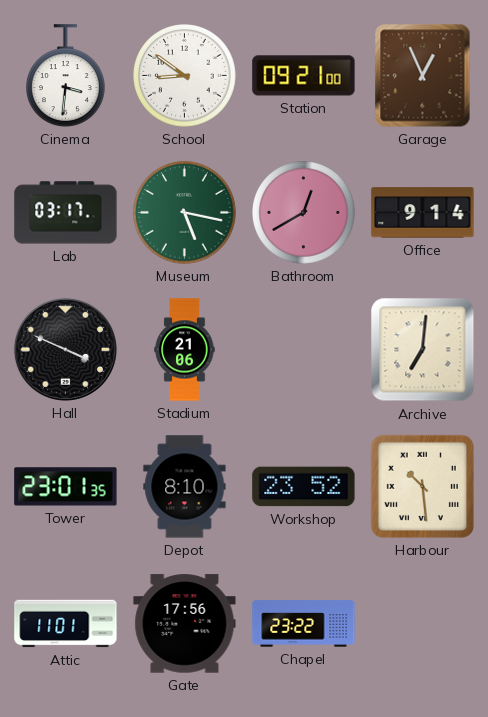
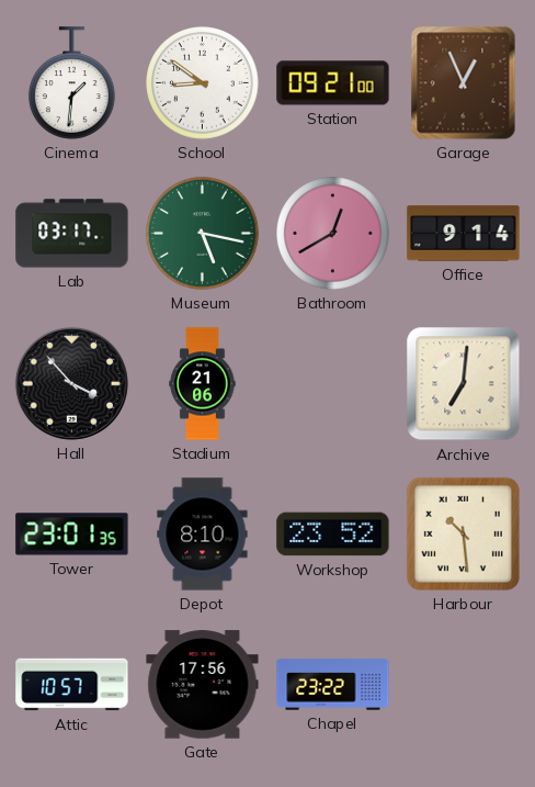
Cinema: 3:31 -> 1:31 (72, 83)
Hall: 3:49 -> 3:53 (71, 383)
Attic: 11:01 -> 10:57 (72, 685)
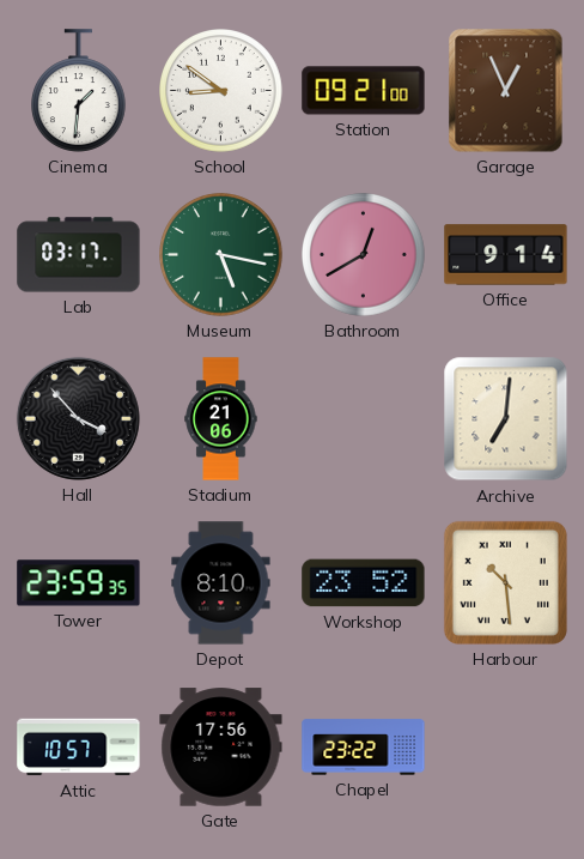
Tower: 23:01 -> 23:59 (79, 583)
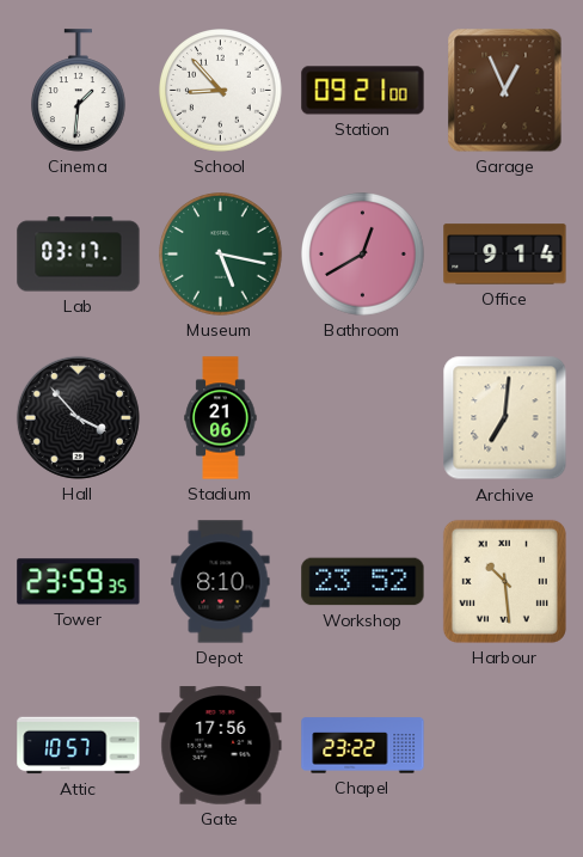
School: 8:51 -> 8:53 (221, 91)
